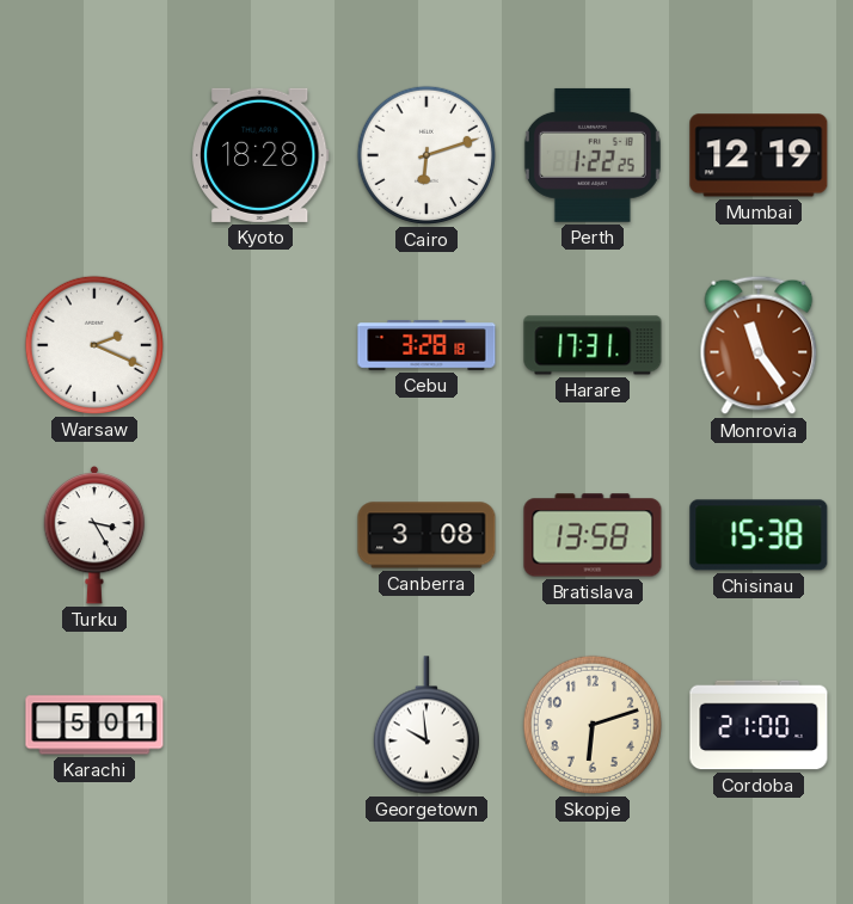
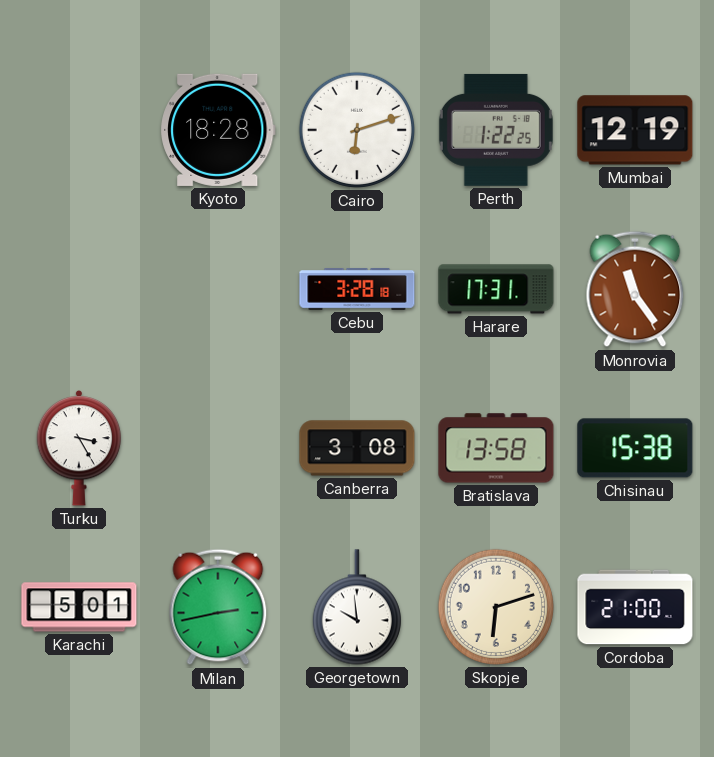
Warsaw: 2:19 -> none (94, 345)
Milan: none -> 2:43 (218, 607)
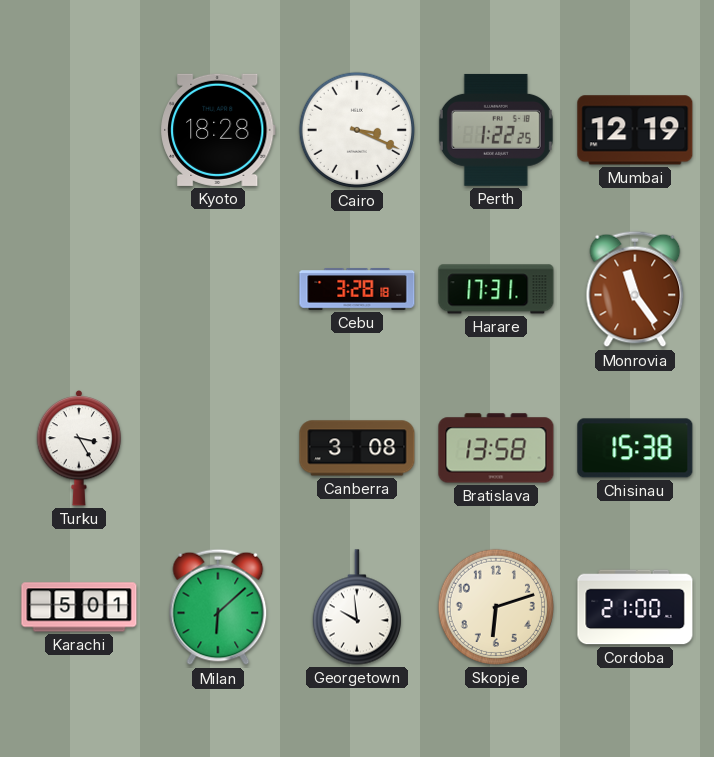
Cairo: 6:12 -> 3:19 (357, 130)
Milan: 2:43 -> 6:08 (218, 607)
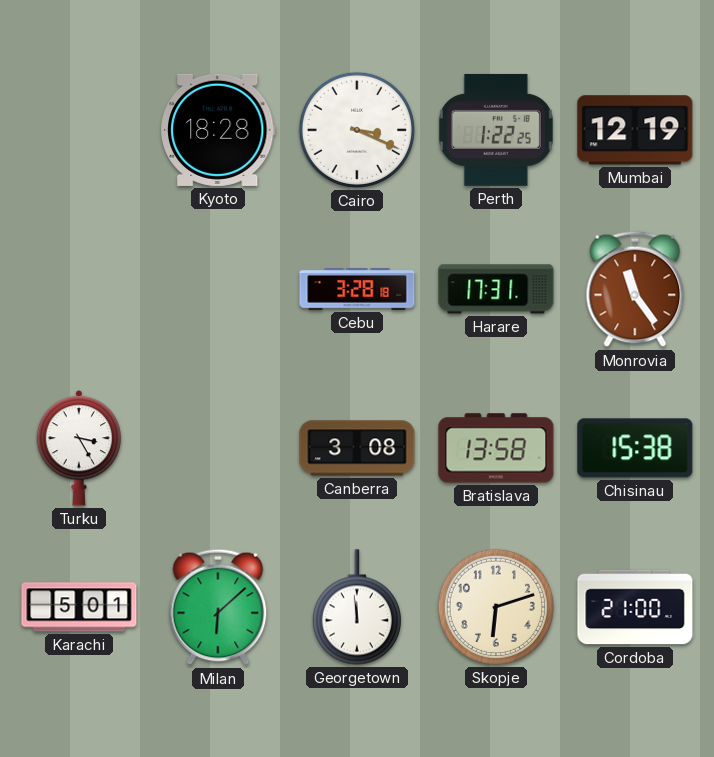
Georgetown: 9:59 -> 11:59 (357, 607)
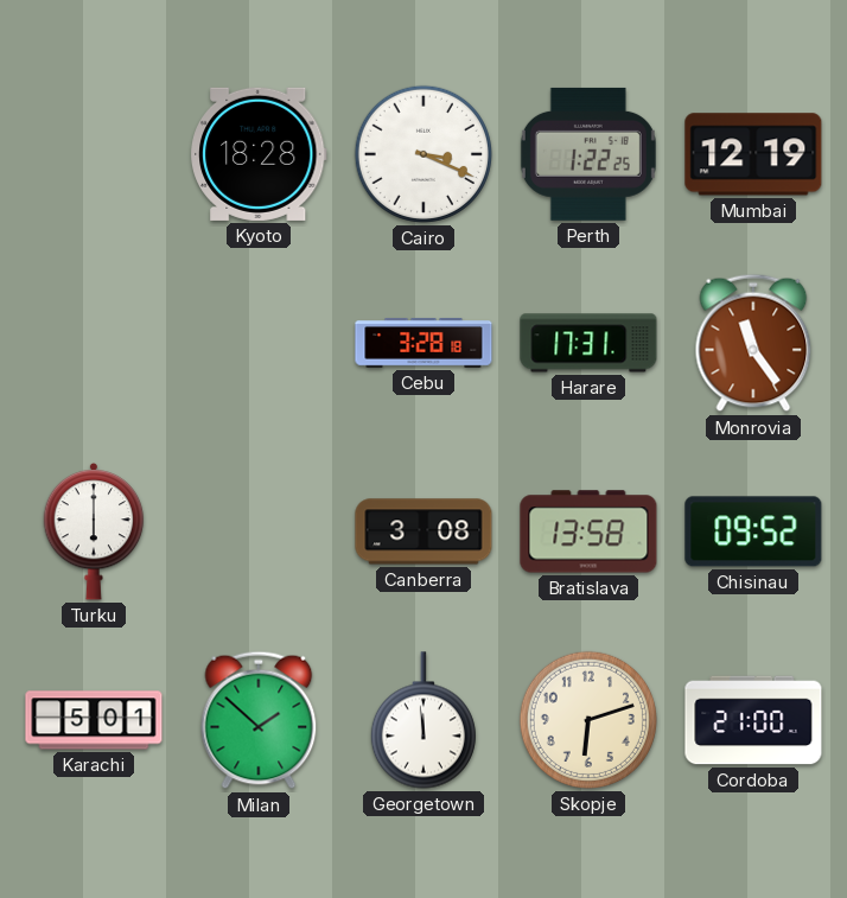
Turku: 3:25 -> 6:00 (94, 533)
Chisinau: 15:38 -> 09:52 (753, 531)
Milan: 6:08 -> 1:52 (259, 720)
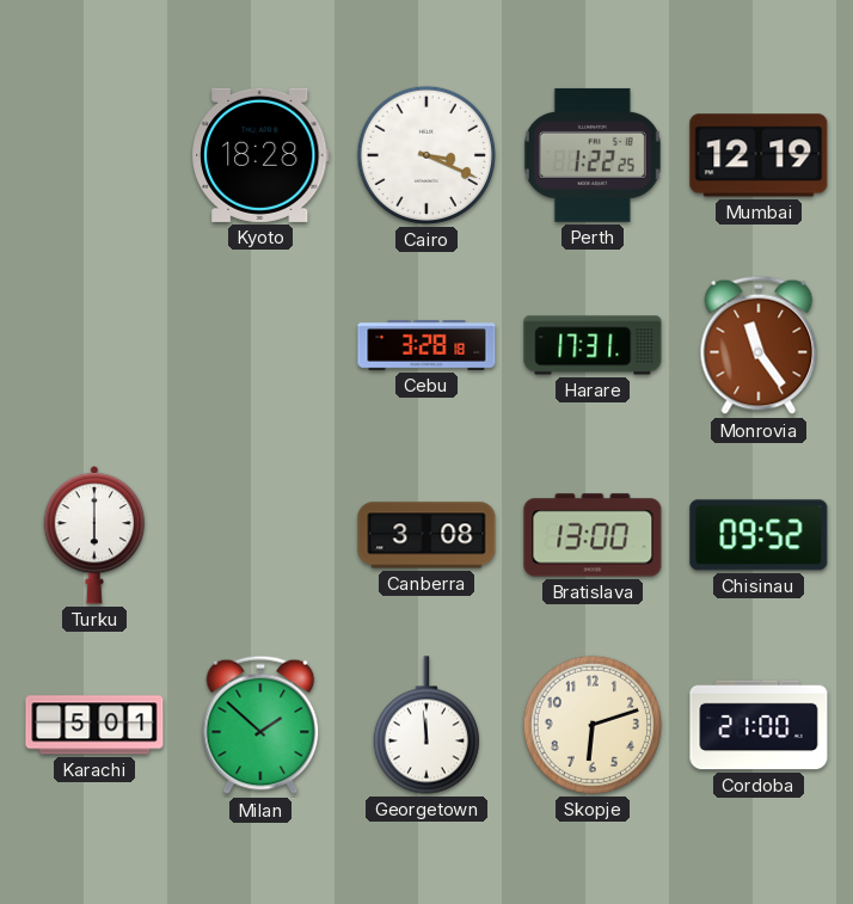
Bratislava: 13:58 -> 13:00 (593, 535)
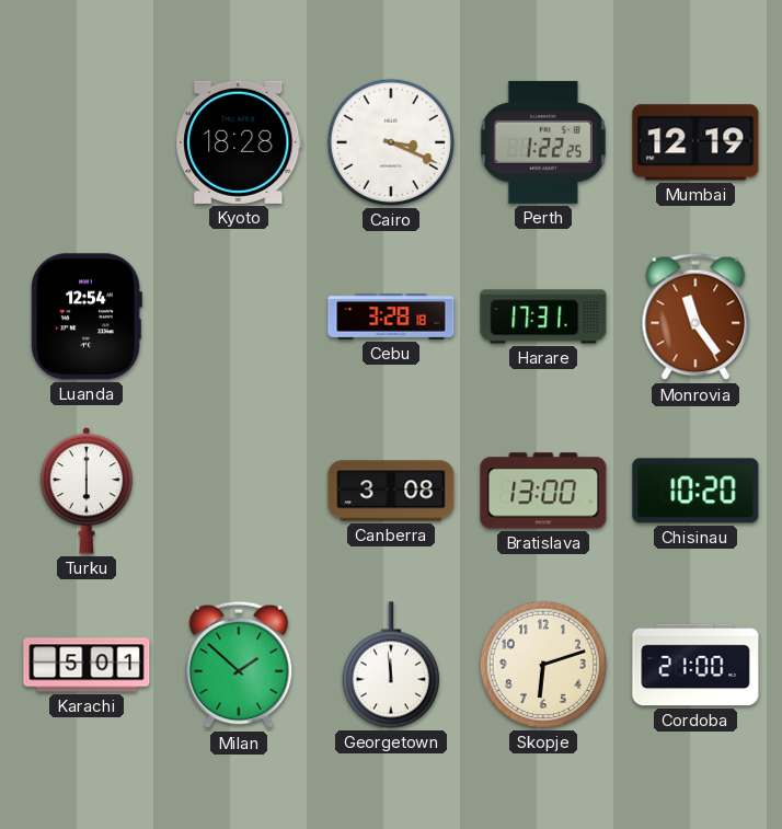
Luanda: none -> 12:54 (87, 316)
Chisinau: 09:52 -> 10:20 (695, 491)
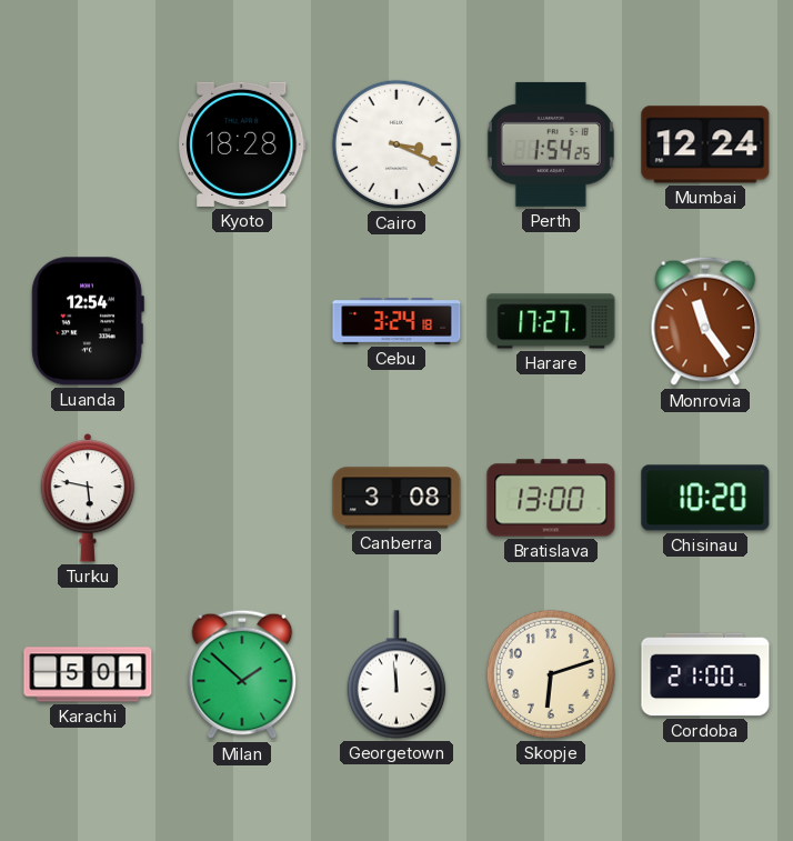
Perth: 1:22 -> 1:54 (551, 144)
Mumbai: 12:19 -> 12:24 (705, 144)
Cebu: 3:28 -> 3:24 (396, 322)
Harare: 17:31 -> 17:27 (551, 321)
Turku: 6:00 -> 5:47 (88, 499)
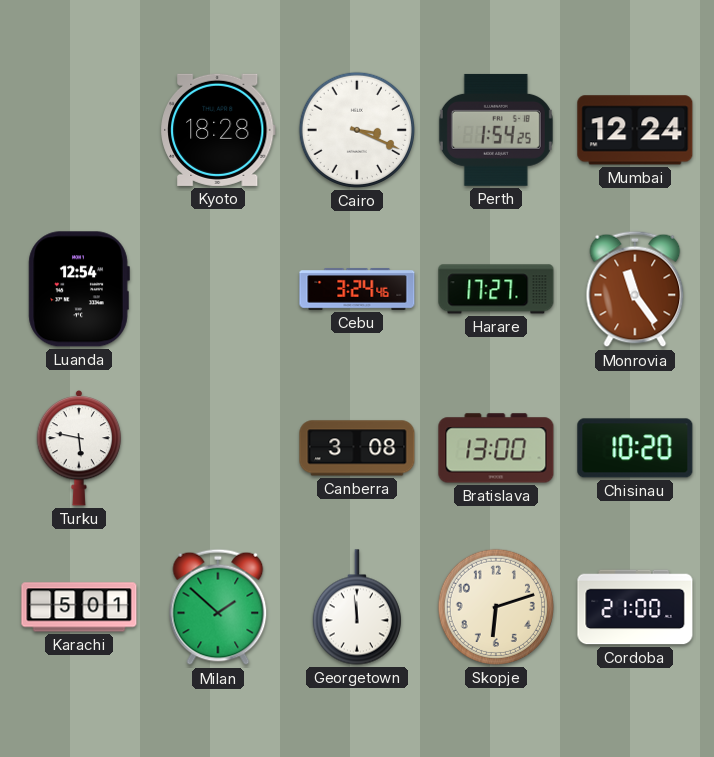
Cebu: 3:24:18 -> 3:24:46 (357, 290)
